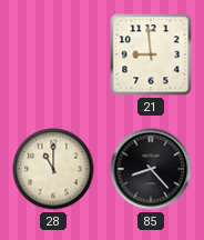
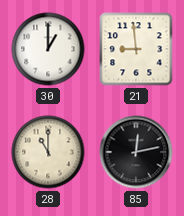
30: none -> 1:00 (48, 49)
85: 8:23 -> 12:13 (136, 152)
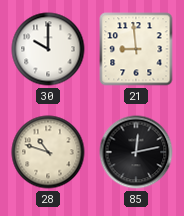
30: 1:00 -> 10:00 (48, 49)
28: 11:00 -> 10:48 (48, 152)
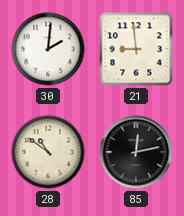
30: 10:00 -> 2:01 (48, 49)
28: 10:48 -> 10:51 (48, 152)
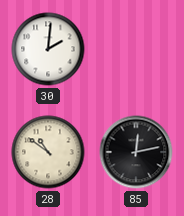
21: 8:59 -> none (136, 49)
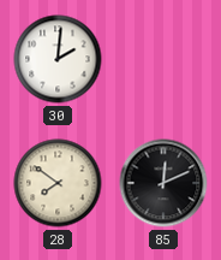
28: 10:51 -> 7:51 (58, 183)
85: 12:13 -> 12:11 (163, 183)
